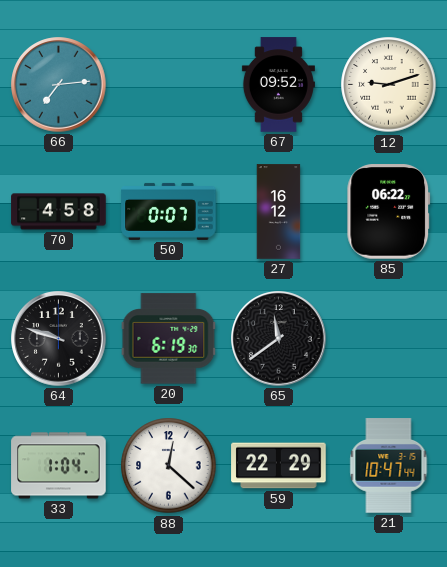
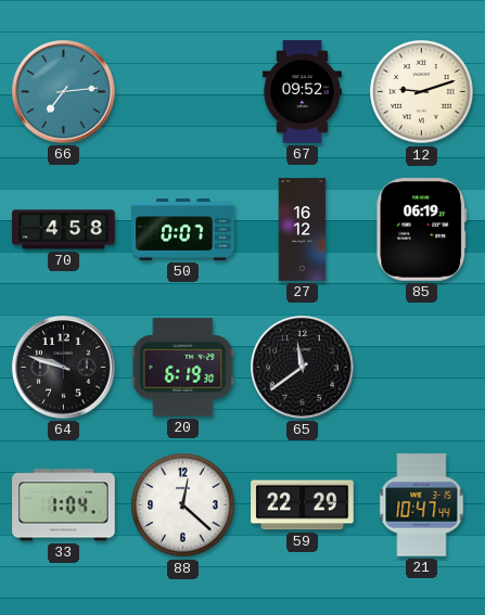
85: 06:22 -> 06:19 (422, 230)
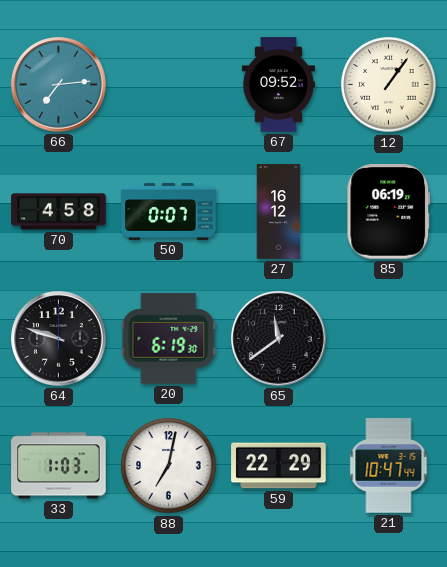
12: 9:12 -> 1:06 (389, 85)
33: 1:04 -> 1:03 (59, 466)
88: 12:22 -> 7:02 (169, 466)
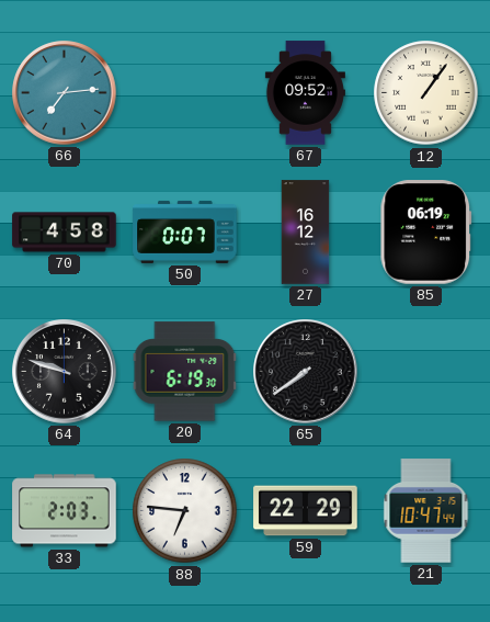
65: 11:39 -> 7:39 (306, 372)
33: 1:03 -> 2:03 (65, 511)
88: 7:02 -> 6:46 (185, 511)
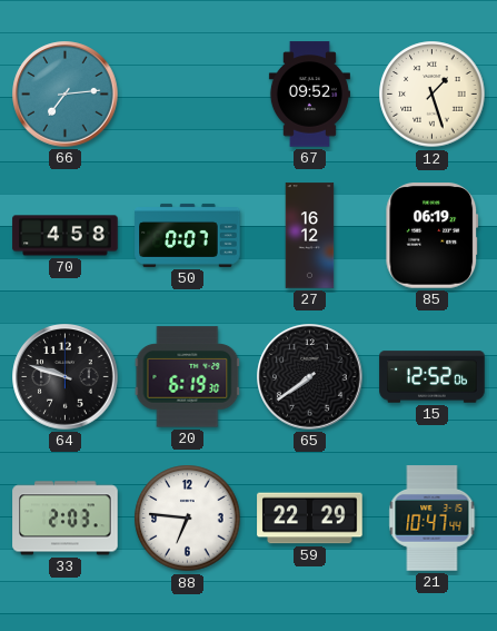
12: 1:06 -> 1:27 (433, 95)
15: none -> 12:52 (433, 377)
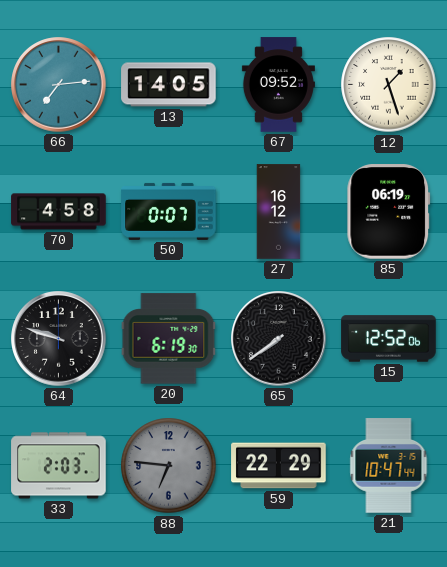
13: none -> 14:05 (169, 85)
88 dial: white -> grey (169, 466)
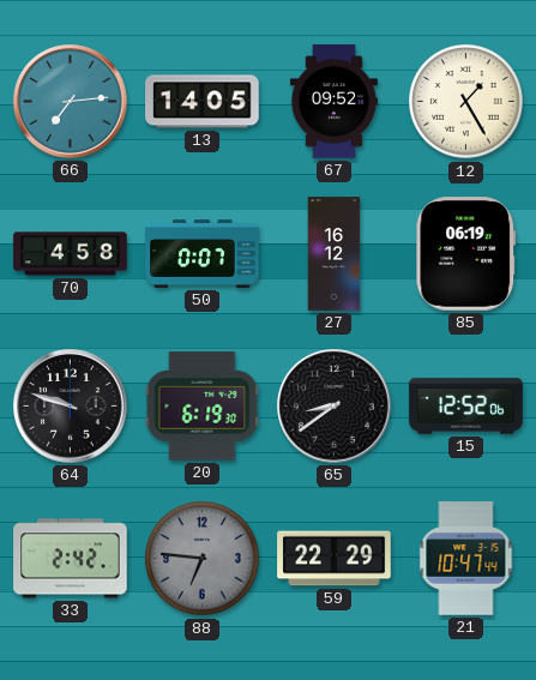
12: 1:27 -> 1:25 (466, 102)
65: 7:39 -> 8:39 (335, 407)
33: 2:03 -> 2:42 (71, 559)
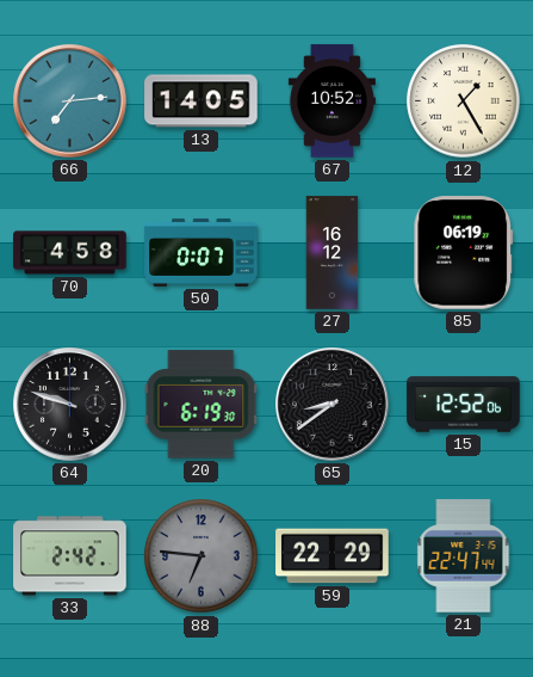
67: 09:52 -> 10:52 (331, 101)
21: 10:47 -> 22:47 (464, 556)
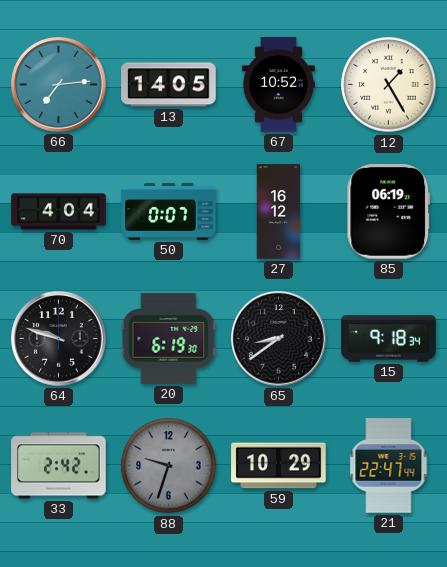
70: 4:58 -> 4:04 (59, 212)
15: 12:52 -> 9:18 (389, 339)
88: 6:46 -> 9:33 (169, 466)
59: 22:29 -> 10:29 (279, 466)
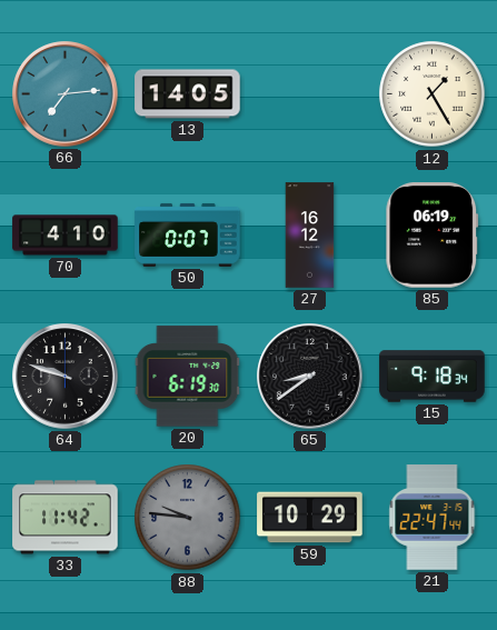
67: 10:52 -> none (278, 85)
70: 4:04 -> 4:10 (66, 236)
33: 2:42 -> 11:42 (66, 518)
88: 9:33 -> 9:46 (188, 518)
